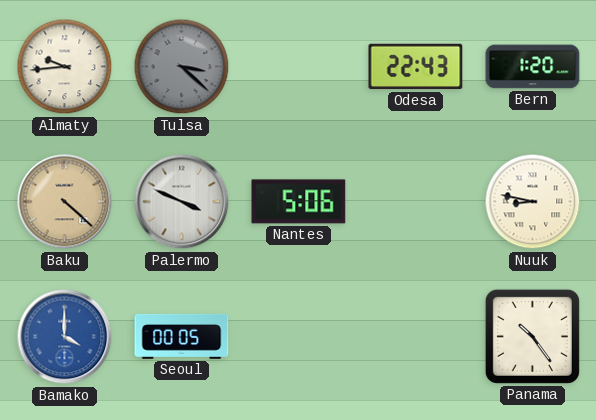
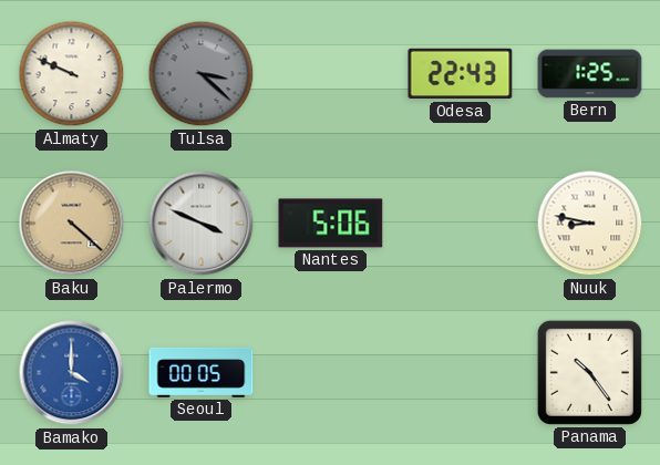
Almaty: 9:44 -> 9:49 (72, 74)
Bern: 1:20 -> 1:25 (590, 74)
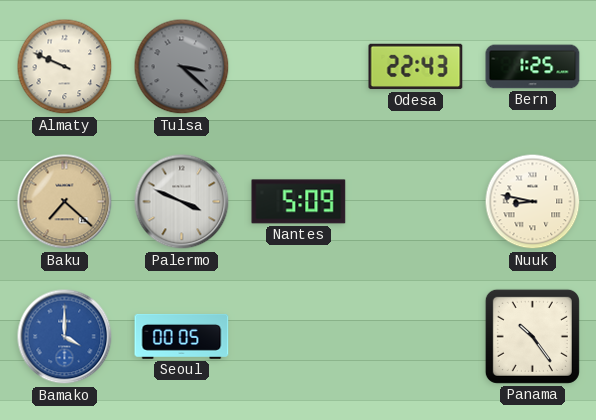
Baku: 4:22 -> 7:22 (65, 202)
Nantes: 5:06 -> 5:09 (299, 202)
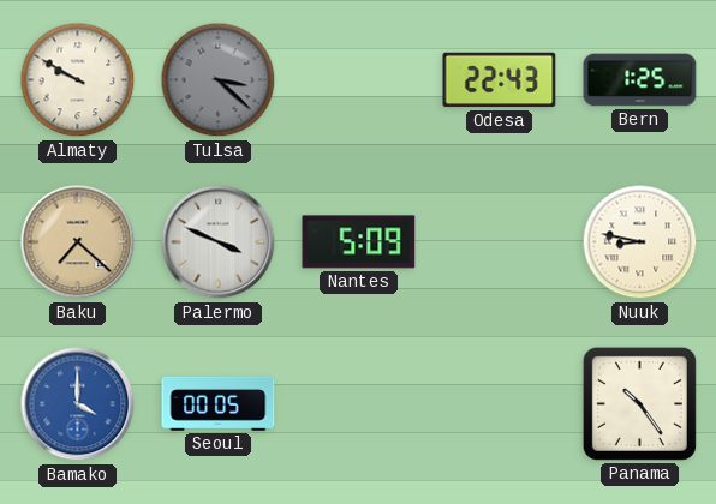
Almaty: 9:49 -> 9:50 (78, 80)
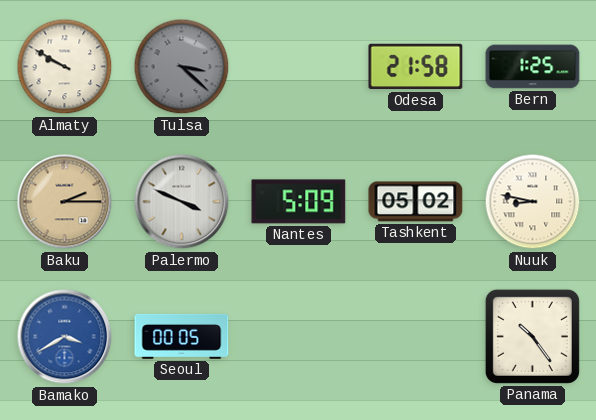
Odesa: 22:43 -> 21:58 (416, 67)
Baku: 7:22 -> 2:15 (65, 202)
Tashkent: none -> 05:02 (416, 202)
Bamako: 4:00 -> 3:40 (65, 337)
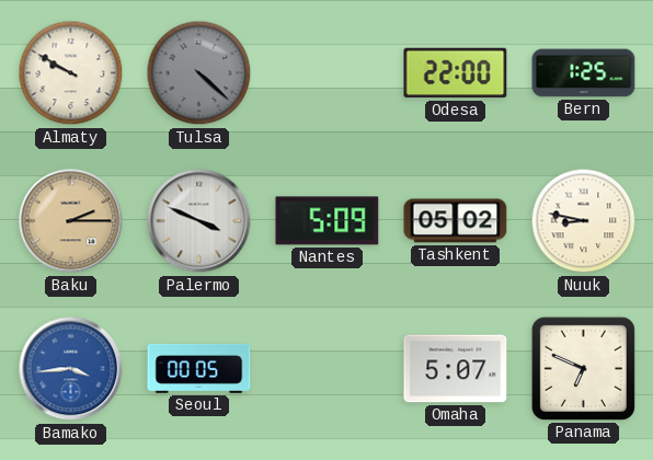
Tulsa: 3:22 -> 4:22 (199, 73)
Odesa: 21:58 -> 22:00 (456, 73)
Bamako: 3:40 -> 3:44 (71, 369)
Omaha: none -> 5:07 (456, 369)
Panama: 10:24 -> 6:49 (583, 368)
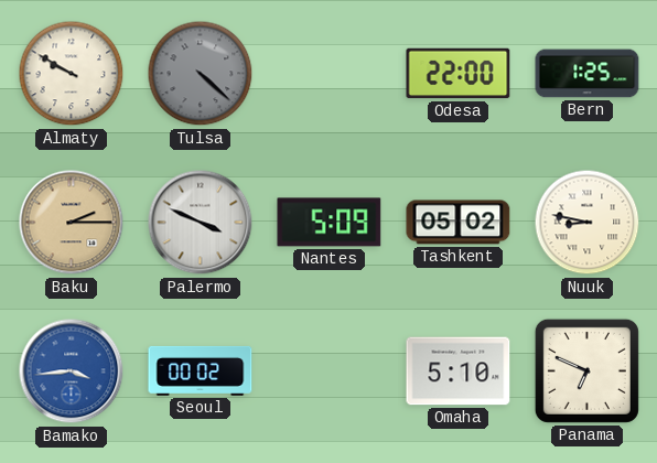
Seoul: 00:05 -> 00:02 (201, 370)
Omaha: 5:07 -> 5:10 (459, 372)
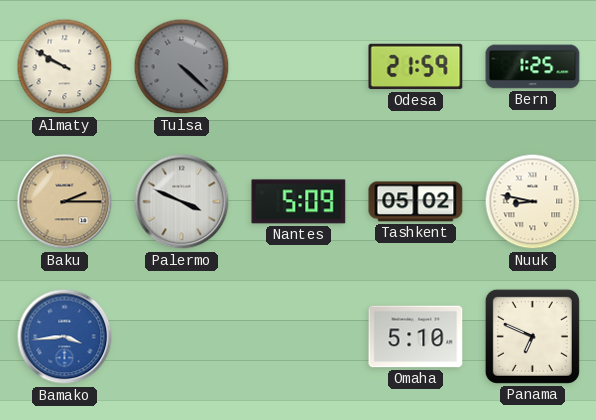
Odesa: 22:00 -> 21:59 (416, 67)
Seoul: 00:02 -> none (201, 370)
